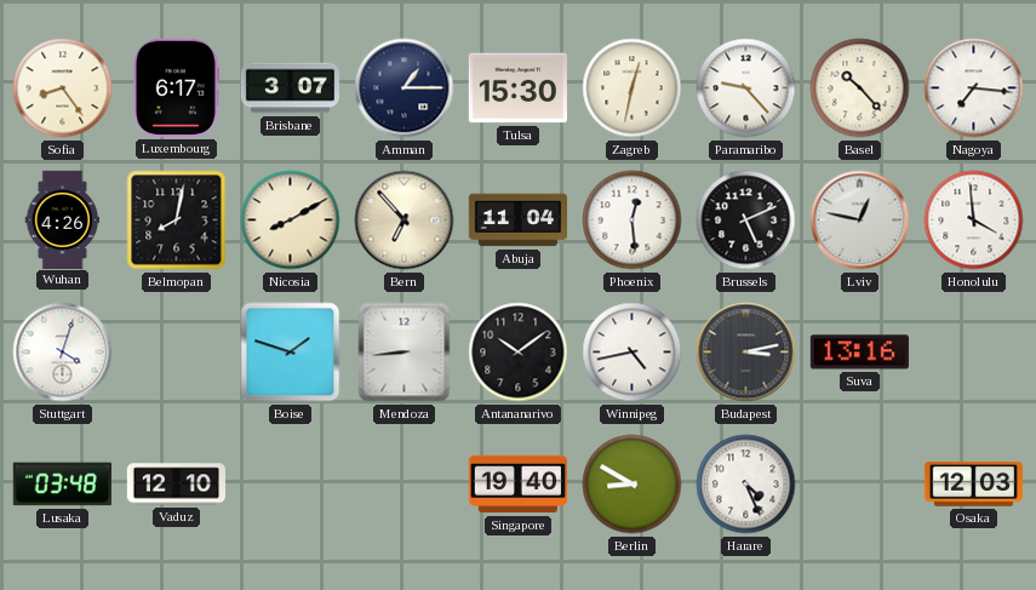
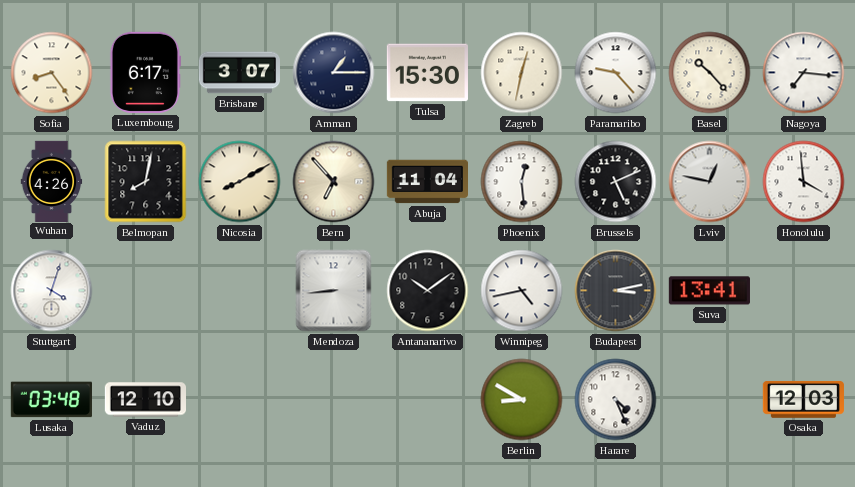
Boise: 1:48 -> none (291, 353)
Suva: 13:16 -> 13:41 (709, 291)
Singapore: 19:40 -> none (517, 485)
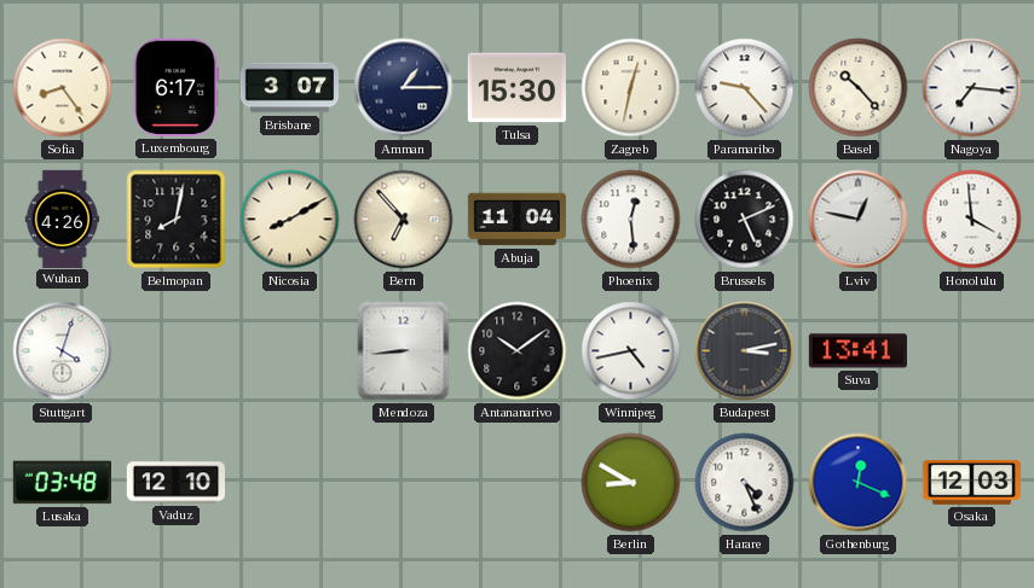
Gothenburg: none -> 12:19 (859, 483)
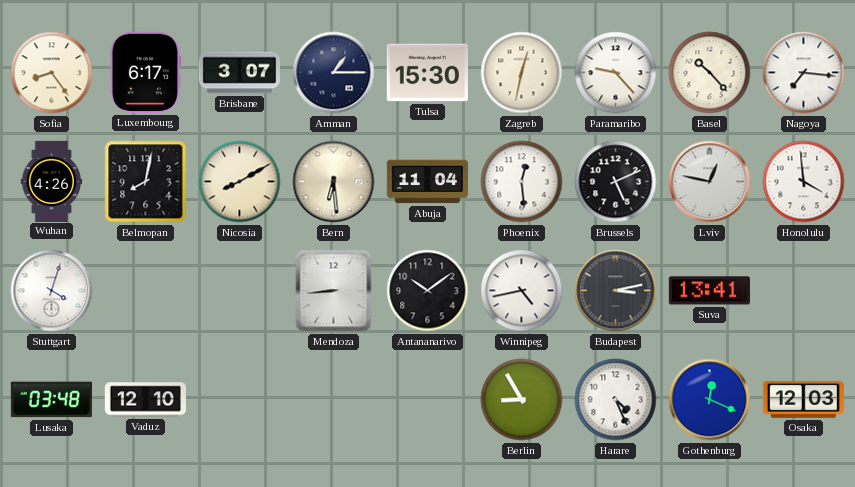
Bern: 6:53 -> 6:29 (334, 182)
Berlin: 8:50 -> 8:55 (522, 400)
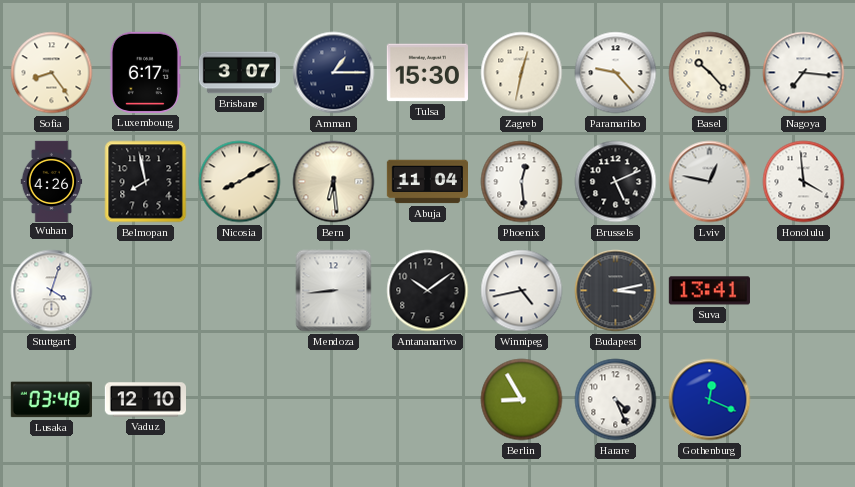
Belmopan: 8:02 -> 7:58 (146, 182)
Osaka: 12:03 -> none (803, 399)
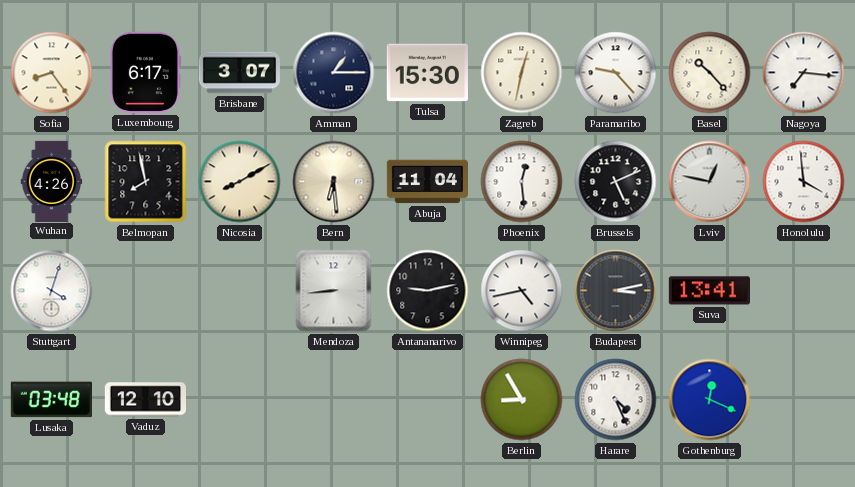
Antananarivo: 10:09 -> 9:13 (428, 291)
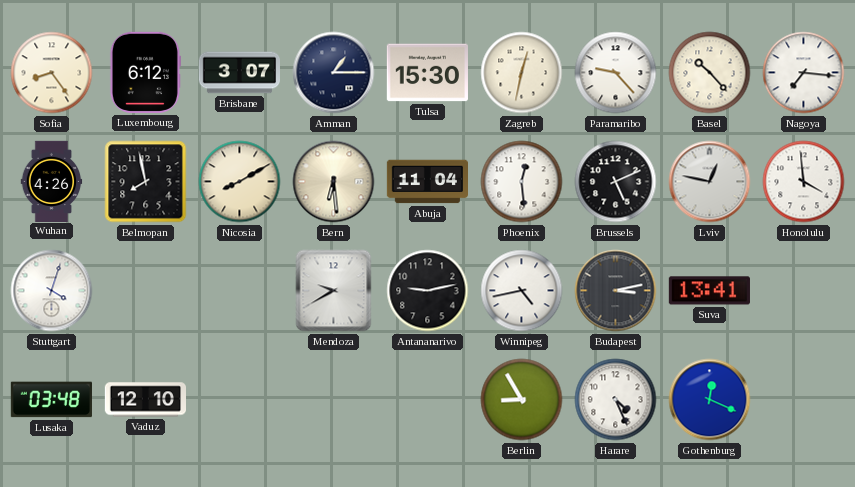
Luxembourg: 6:17 -> 6:12 (145, 72)
Mendoza: 8:44 -> 9:40 (334, 291)
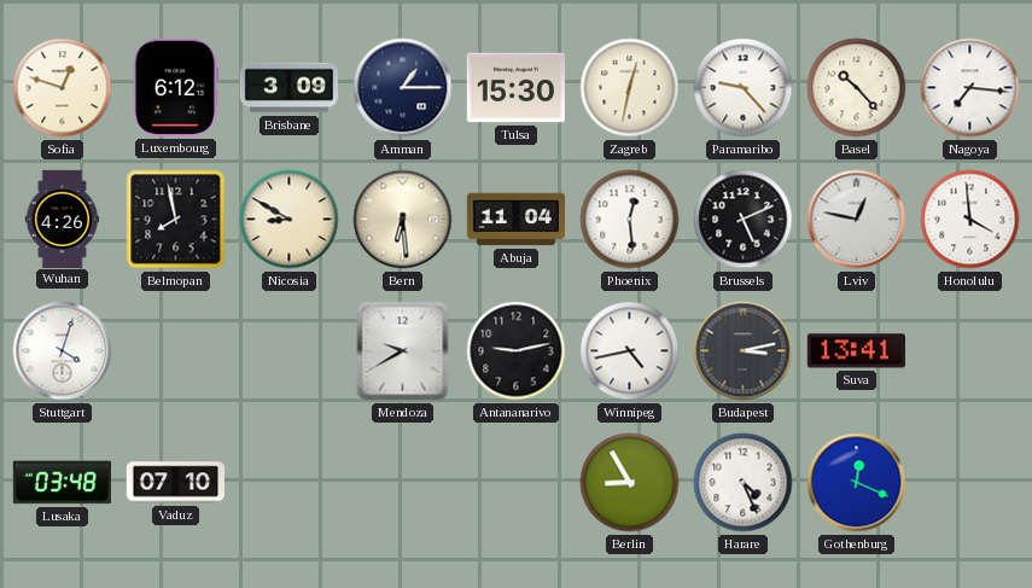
Sofia: 8:24 -> 12:48 (63, 88)
Brisbane: 3:07 -> 3:09 (288, 88)
Nicosia: 8:10 -> 8:50 (290, 220)
Vaduz: 12:10 -> 07:10 (175, 483)
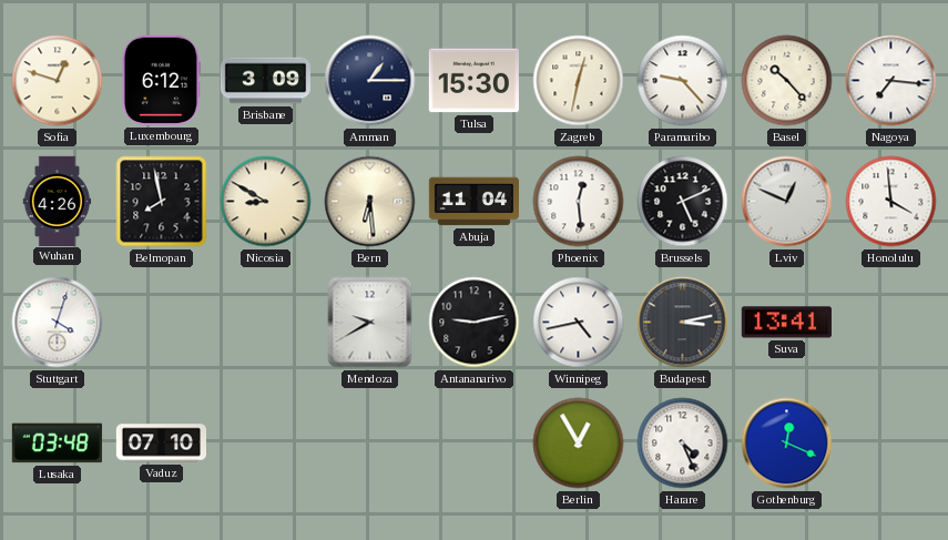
Lviv: 12:47 -> 12:49 (787, 202)
Berlin: 8:55 -> 12:55 (579, 444)
